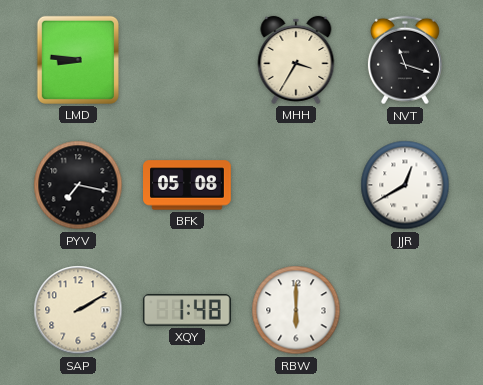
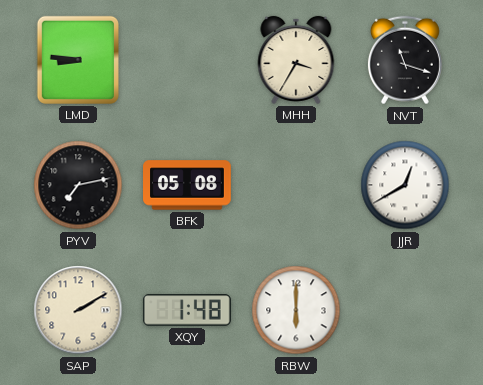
PYV: 7:17 -> 7:13 (78, 185)
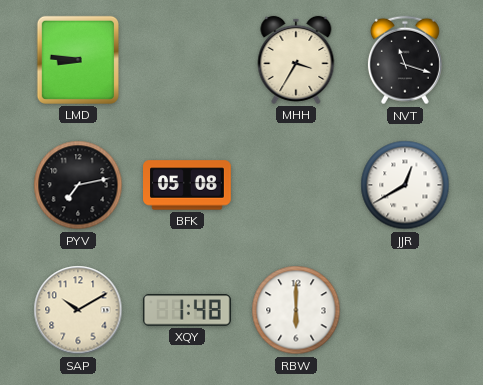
SAP: 2:10 -> 10:10 (78, 310)
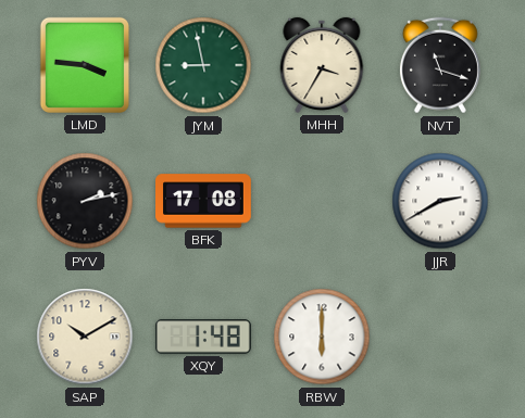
LMD: 8:46 -> 3:46 (85, 65)
JYM: none -> 8:58 (203, 65)
PYV: 7:13 -> 2:13 (85, 201)
BFK: 05:08 -> 17:08 (204, 201)
JJR: 12:40 -> 2:40 (440, 201)
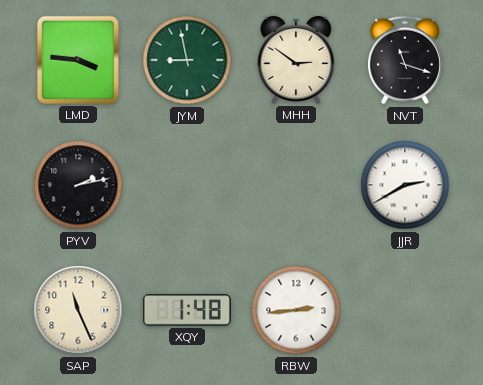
MHH: 3:35 -> 2:51 (296, 60)
BFK: 17:08 -> none (204, 201)
SAP: 10:10 -> 11:26 (78, 310)
RBW: 6:00 -> 2:44 (296, 310)
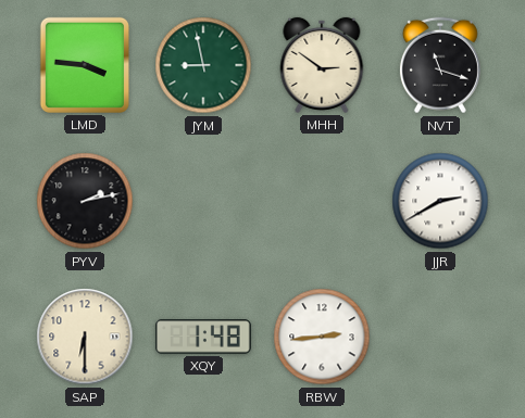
SAP: 11:26 -> 6:30 (85, 337)
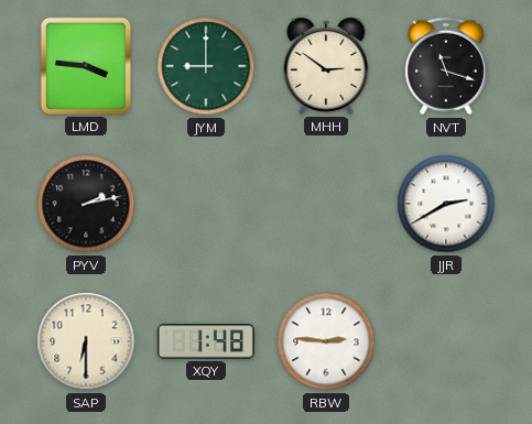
JYM: 8:58 -> 9:00 (206, 66)
RBW: 2:44 -> 2:46 (326, 341)
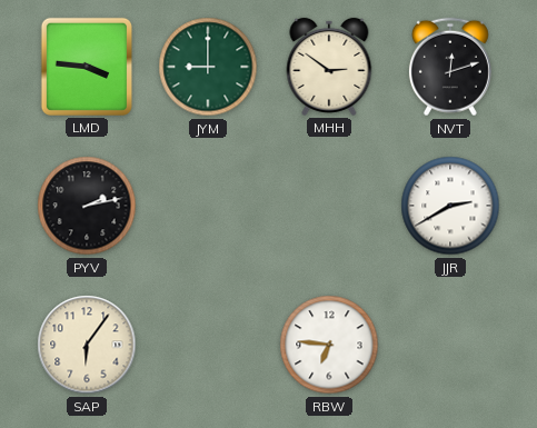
NVT: 11:18 -> 12:12 (450, 67)
SAP: 6:30 -> 6:06 (87, 345)
XQY: 1:48 -> none (206, 341)
RBW: 2:46 -> 6:46 (329, 345)
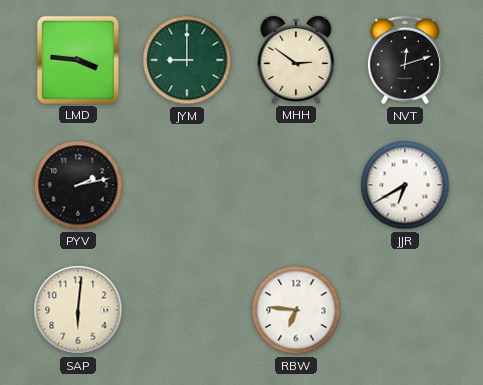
JJR: 2:40 -> 6:40 (405, 185)
SAP: 6:06 -> 6:01 (78, 310)
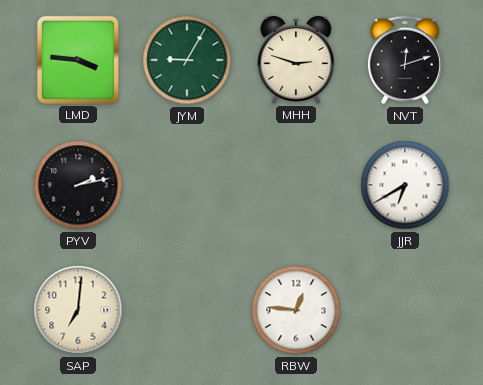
JYM: 9:00 -> 9:05 (187, 60)
MHH: 2:51 -> 2:48 (296, 60)
SAP: 6:01 -> 7:01 (78, 310)
RBW: 6:46 -> 12:46 (296, 310)
